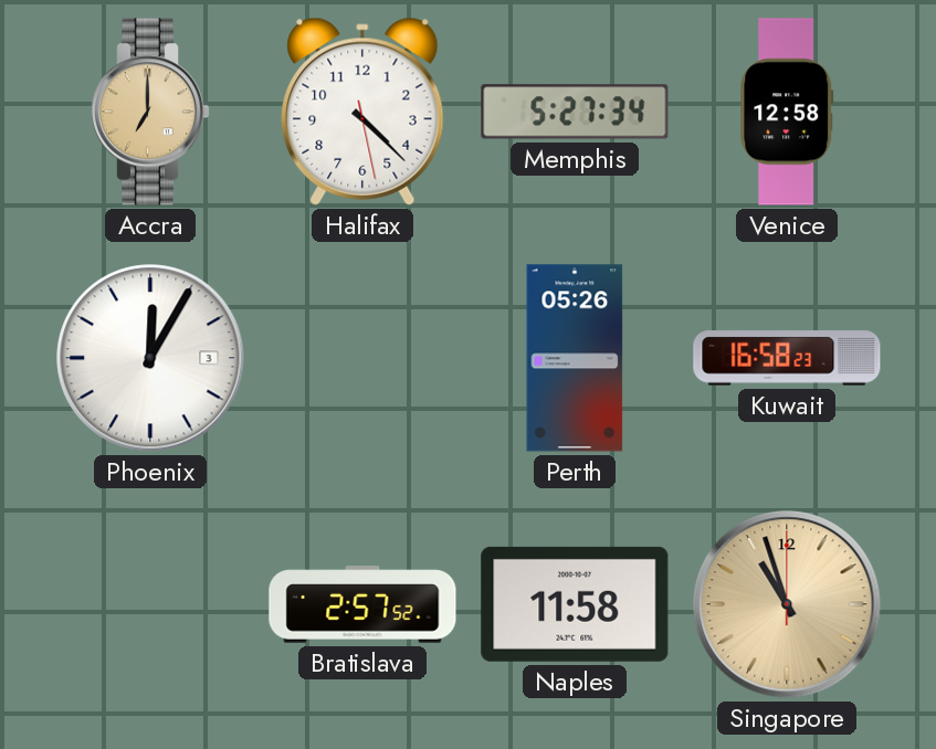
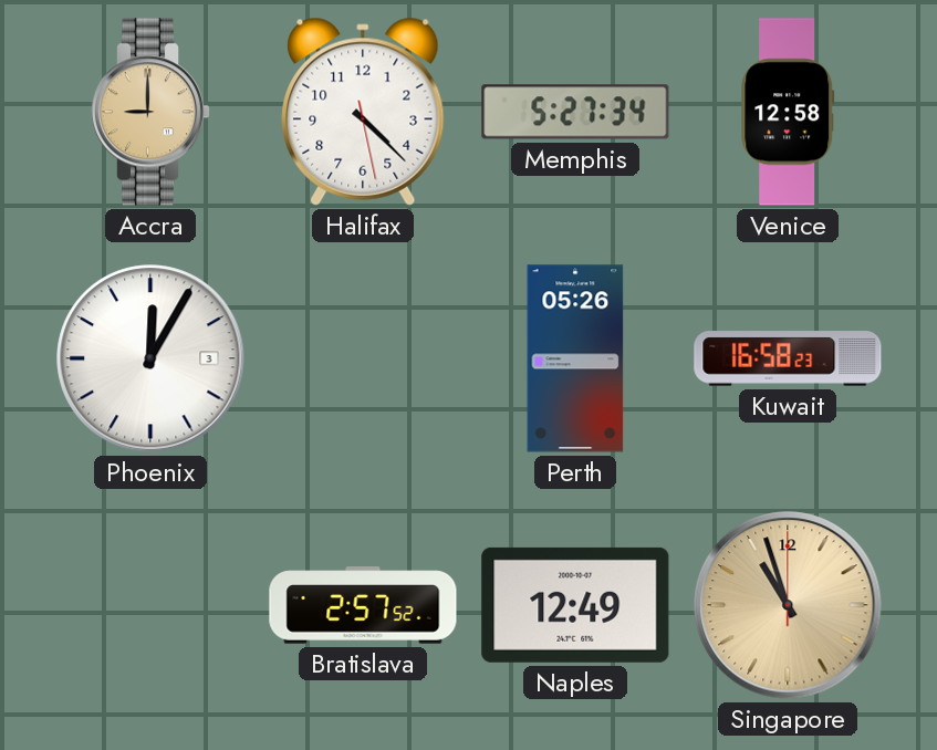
Accra: 7:00 -> 9:00 (150, 112)
Naples: 11:58 -> 12:49 (575, 605)
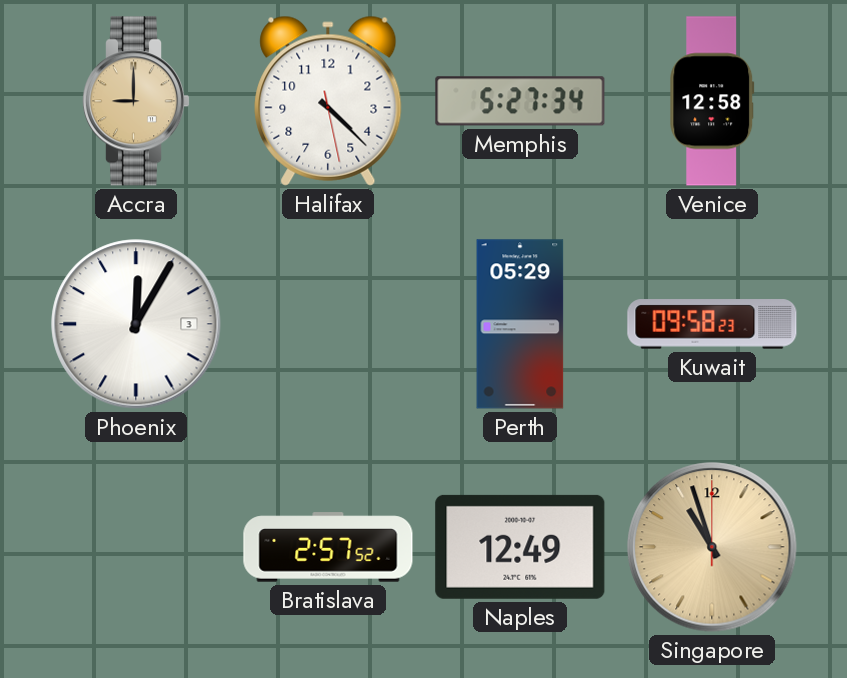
Perth: 05:26 -> 05:29 (520, 324)
Kuwait: 16:58 -> 09:58 (712, 324)
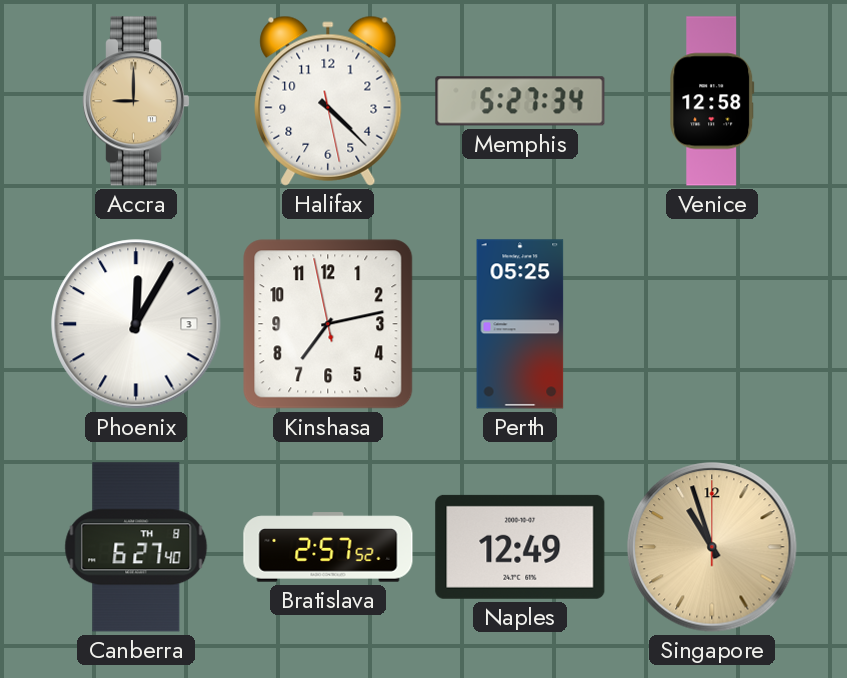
Kinshasa: none -> 7:12 (328, 324)
Perth: 05:29 -> 05:25 (520, 324)
Kuwait: 09:58 -> none (712, 324)
Canberra: none -> 6:27 (136, 547)
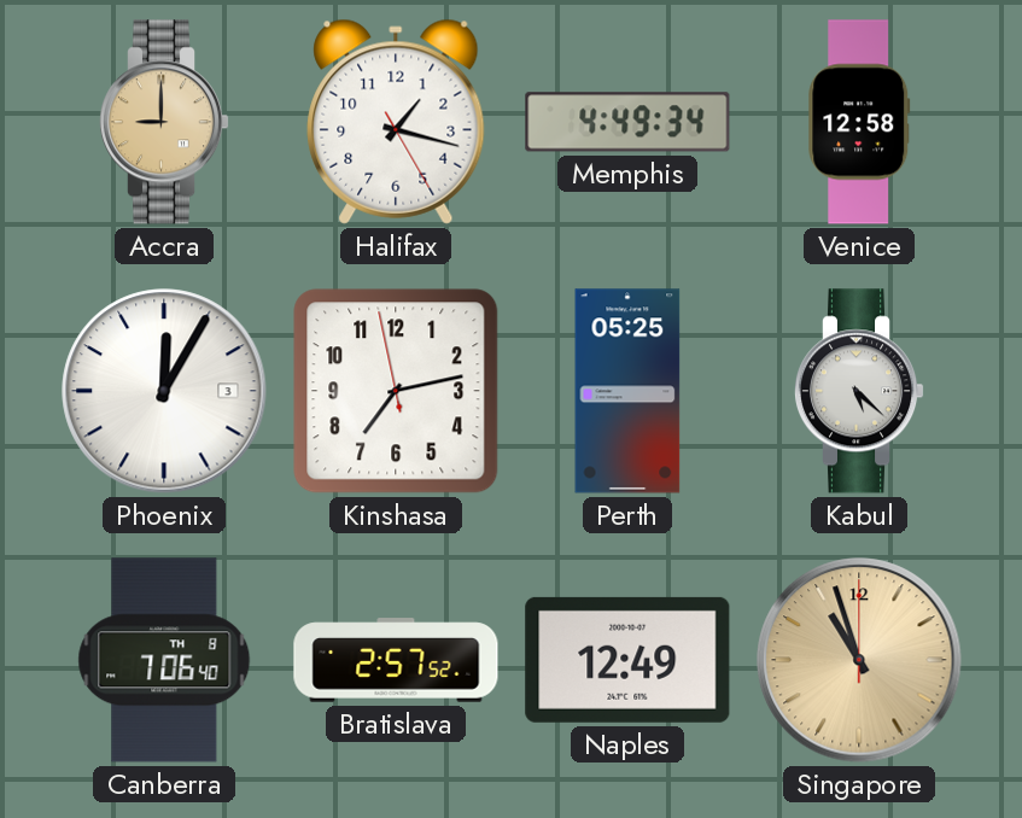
Halifax: 4:22 -> 1:17 (396, 122)
Memphis: 5:27 -> 4:49 (627, 122)
Kabul: none -> 5:22 (859, 391)
Canberra: 6:27 -> 7:06 (164, 660)
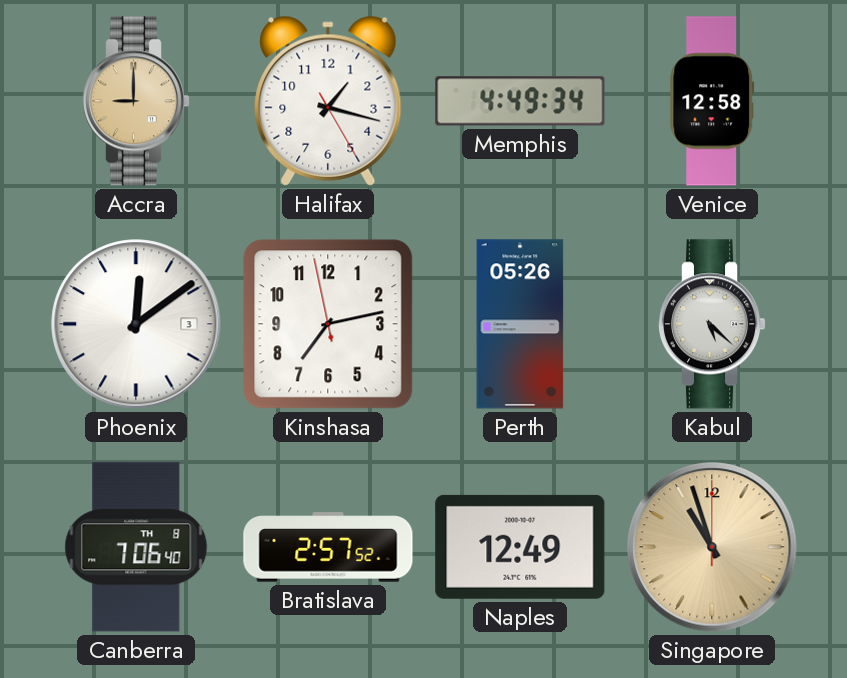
Phoenix: 12:05 -> 12:09 (136, 324)
Perth: 05:25 -> 05:26 (520, 324)
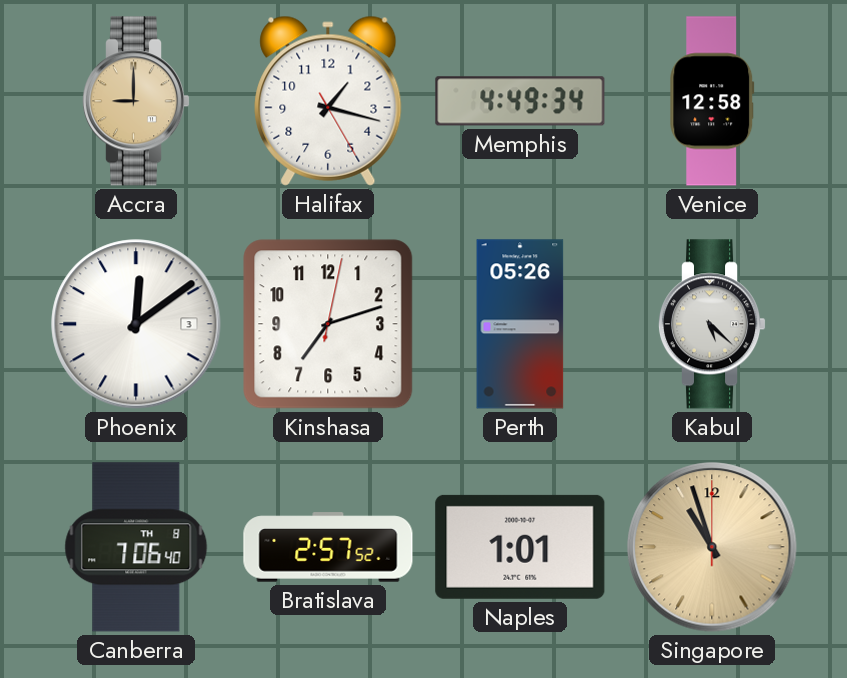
Kinshasa: 7:12:58 -> 7:12:02 (328, 324)
Naples: 12:49 -> 1:01 (520, 547)
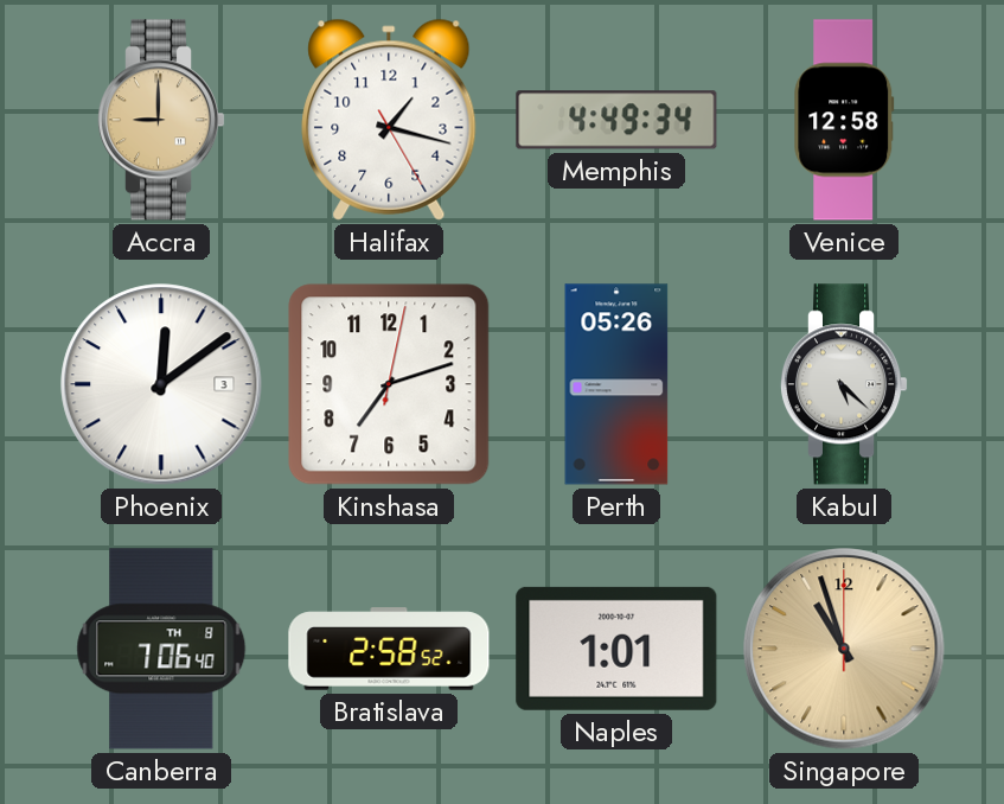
Bratislava: 2:57 -> 2:58 (389, 649)
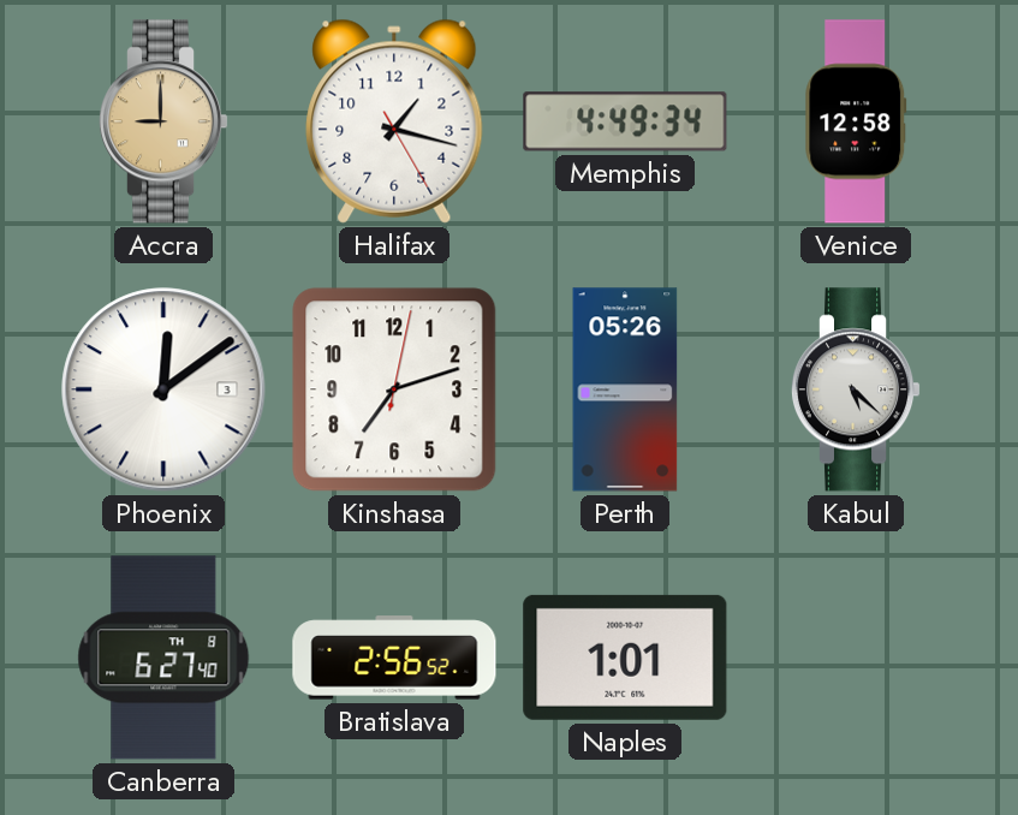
Canberra: 7:06 -> 6:27 (163, 658)
Bratislava: 2:58 -> 2:56 (394, 658)
Singapore: 10:57 -> none (844, 649)
